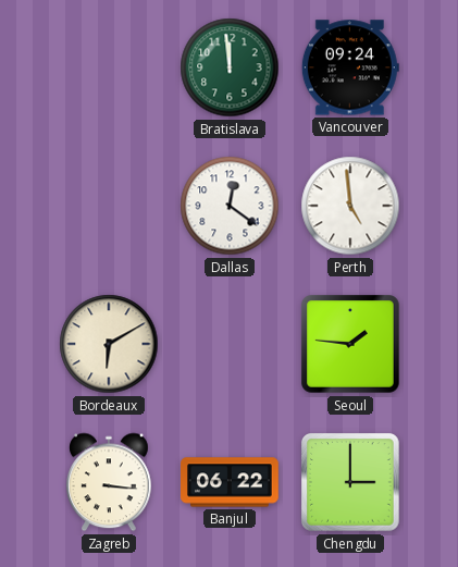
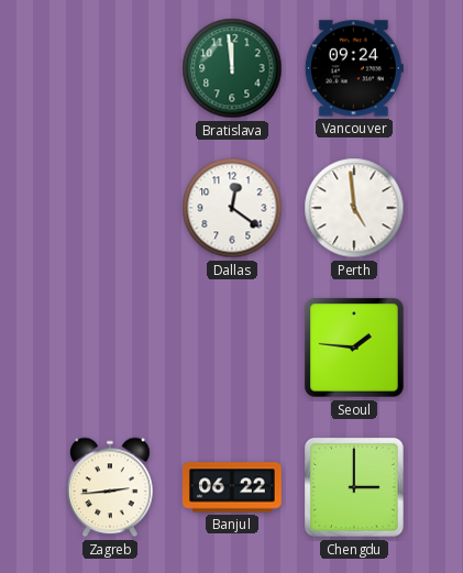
Bordeaux: 6:10 -> none (109, 344)
Zagreb: 3:16 -> 2:44 (110, 487)
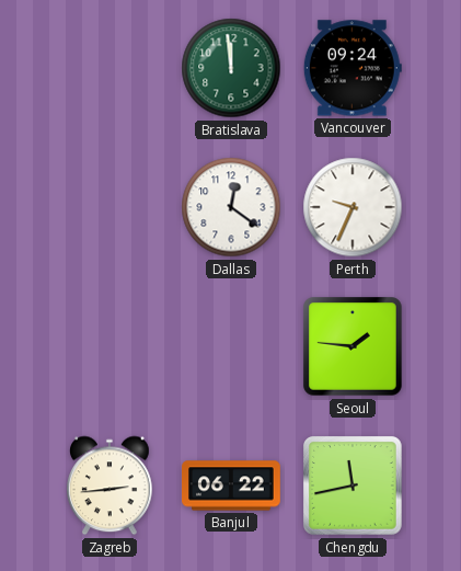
Perth: 4:59 -> 9:34 (353, 207)
Chengdu: 3:00 -> 11:43 (354, 487)
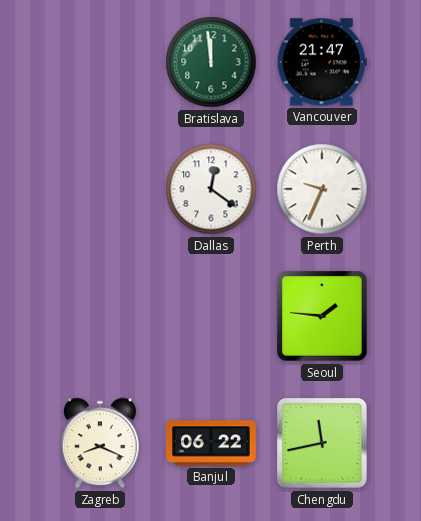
Vancouver: 09:24 -> 21:47 (322, 62)
Zagreb: 2:44 -> 8:19 (100, 443)
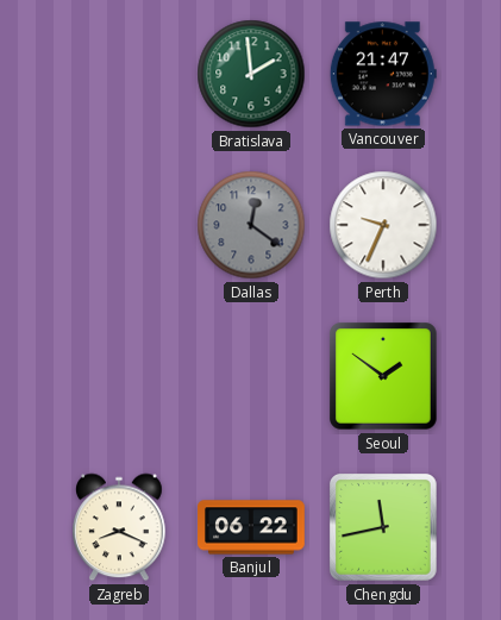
Bratislava: 11:59 -> 1:59 (251, 74)
Dallas dial: white -> grey (251, 225)
Seoul: 1:46 -> 1:51 (384, 377)
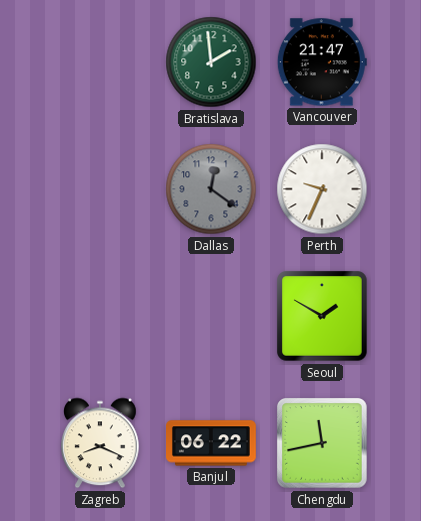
Seoul: 1:51 -> 1:50 (323, 317)
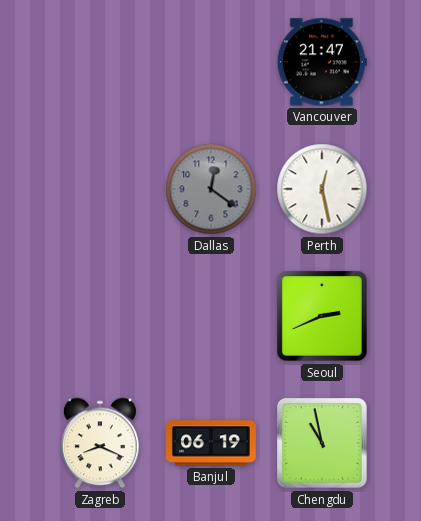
Bratislava: 1:59 -> none (211, 62)
Perth: 9:34 -> 12:28 (322, 189)
Seoul: 1:50 -> 2:41 (323, 317)
Banjul: 06:22 -> 06:19 (212, 443)
Chengdu: 11:43 -> 10:58 (323, 444)
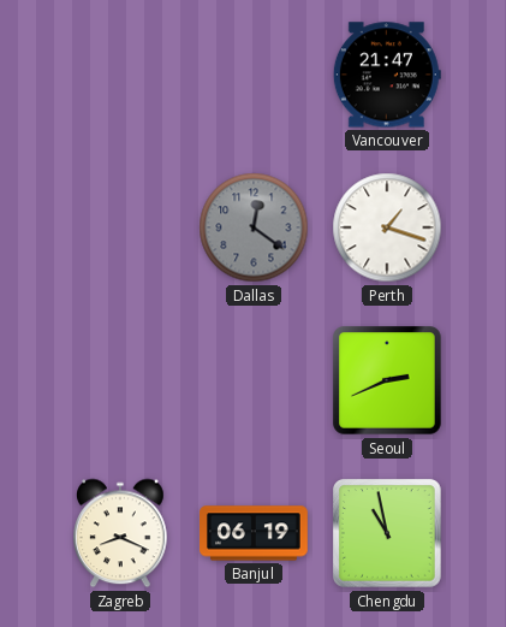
Perth: 12:28 -> 1:18 (387, 227)
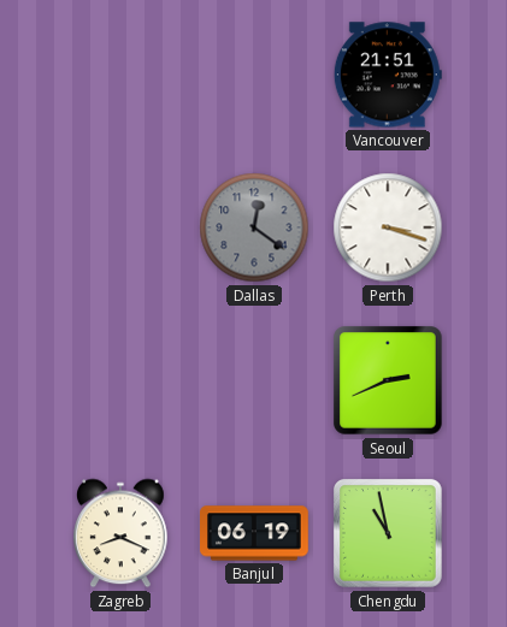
Vancouver: 21:47 -> 21:51 (388, 75)
Perth: 1:18 -> 3:18 (388, 227)
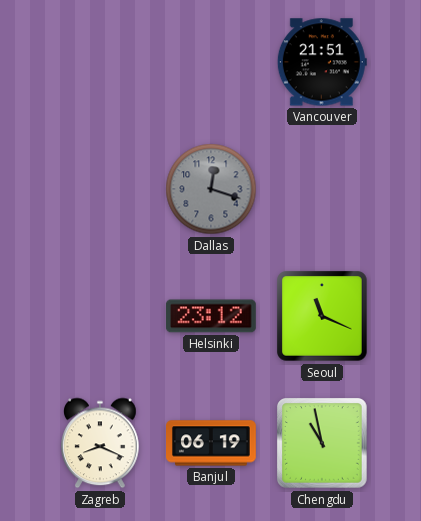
Dallas: 12:21 -> 12:18 (211, 189)
Perth: 3:18 -> none (388, 227)
Helsinki: none -> 23:12 (211, 316)
Seoul: 2:41 -> 11:19 (323, 317)
